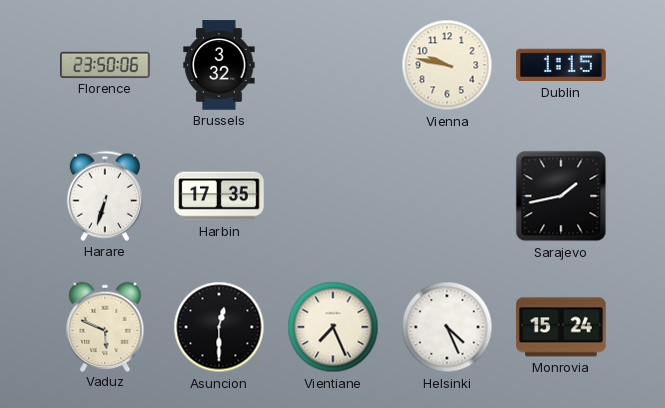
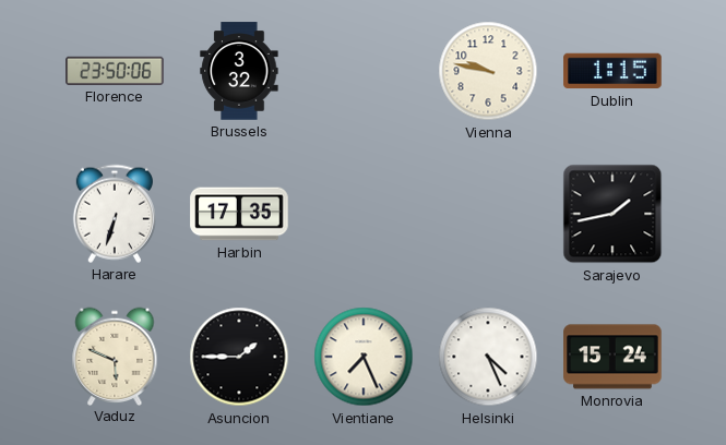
Asuncion: 12:30 -> 1:45 (239, 357)
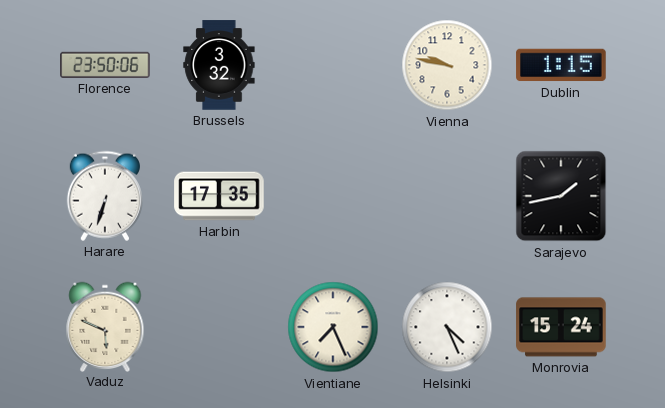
Asuncion: 1:45 -> none (239, 357)
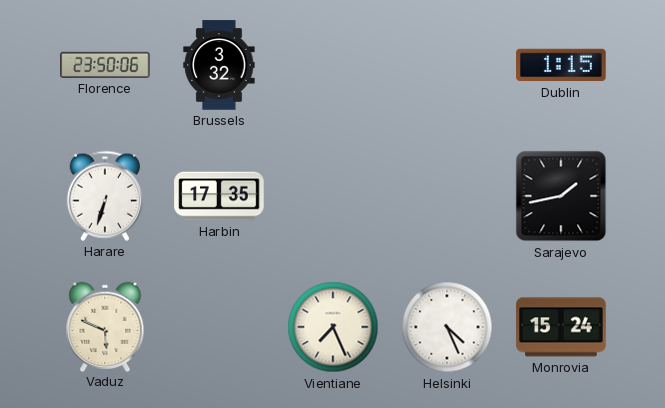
Vienna: 9:47 -> none (447, 65)
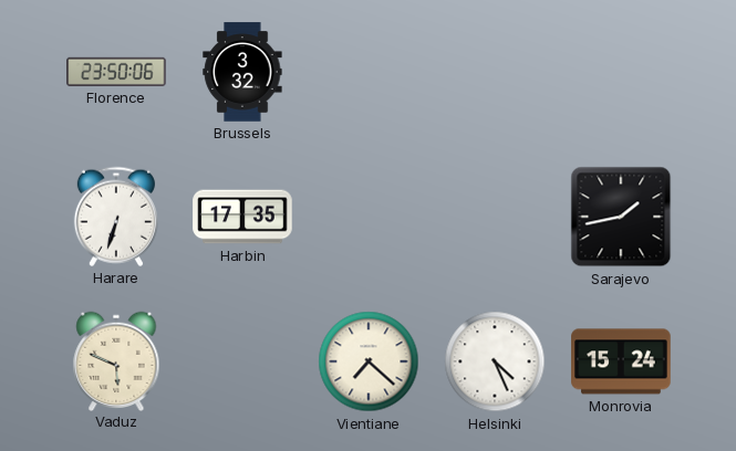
Dublin: 1:15 -> none (561, 65)
Vientiane: 7:26 -> 7:22 (369, 361)
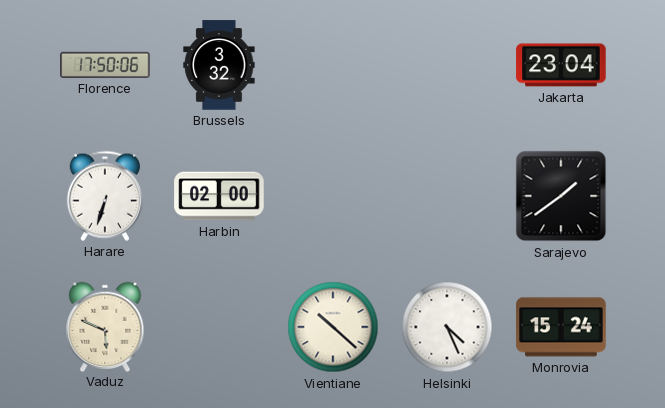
Florence: 23:50 -> 17:50 (105, 65)
Jakarta: none -> 23:04 (561, 65)
Harbin: 17:35 -> 02:00 (219, 196)
Sarajevo: 1:43 -> 1:39 (561, 196)
Vientiane: 7:22 -> 10:22 (333, 327)
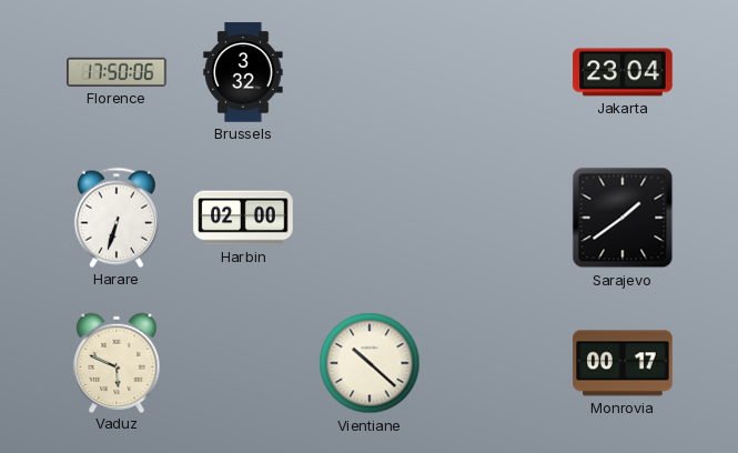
Helsinki: 4:26 -> none (447, 327)
Monrovia: 15:24 -> 00:17 (623, 363)
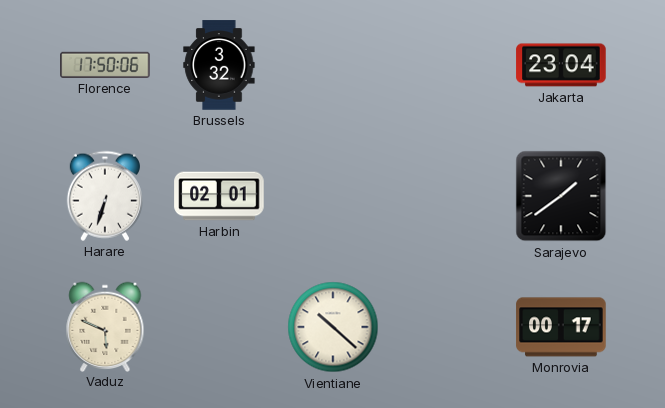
Harbin: 02:00 -> 02:01 (219, 196)
